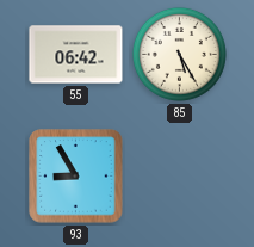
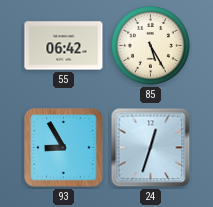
24: none -> 12:33 (151, 148)
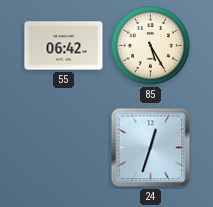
93: 8:55 -> none (64, 148)
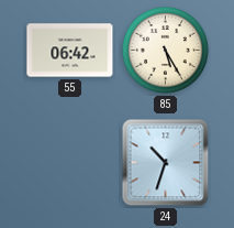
24: 12:33 -> 10:33 (166, 163)
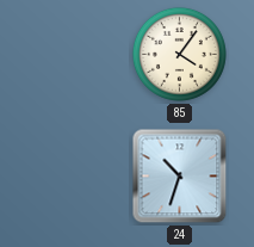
55: 06:42 -> none (70, 51)
85: 5:25 -> 4:06 (179, 54)
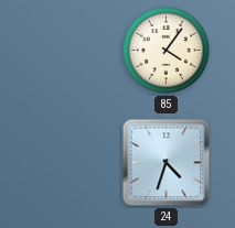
24: 10:33 -> 4:33 (167, 163)
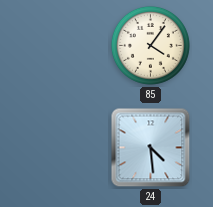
24: 4:33 -> 4:29 (151, 148)
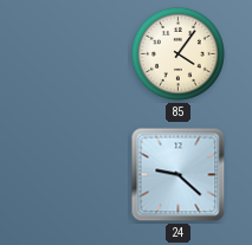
24: 4:29 -> 9:22 (179, 175)
